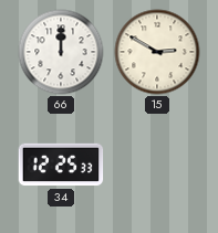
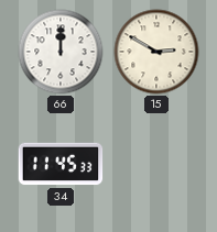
34: 12:25 -> 11:45 (61, 164)
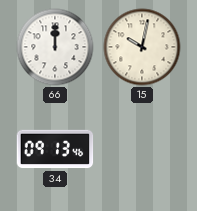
15: 2:50 -> 10:02 (142, 47)
34: 11:45 -> 09:13 (55, 149)
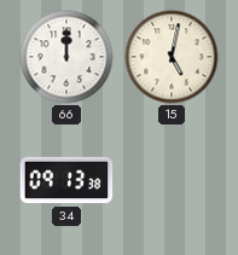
15: 10:02 -> 5:02 (172, 57)
34: 09:13:46 -> 09:13:38 (66, 180)
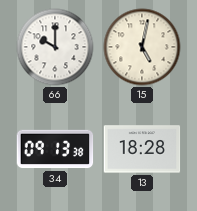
66: 12:00 -> 10:00 (55, 47)
13: none -> 18:28 (142, 149)
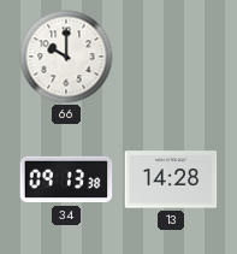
15: 5:02 -> none (142, 47)
13: 18:28 -> 14:28 (171, 179)
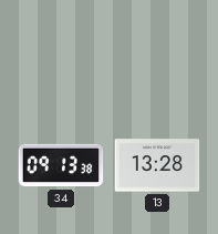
66: 10:00 -> none (66, 57)
13: 14:28 -> 13:28 (157, 165)
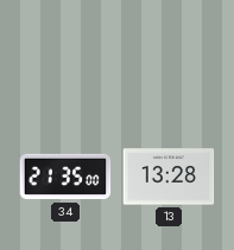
34: 09:13 -> 21:35 (65, 177)
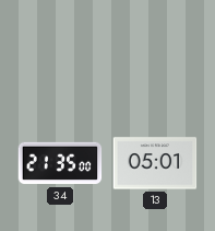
13: 13:28 -> 05:01 (155, 163)
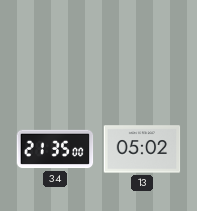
13: 05:01 -> 05:02 (142, 149)
